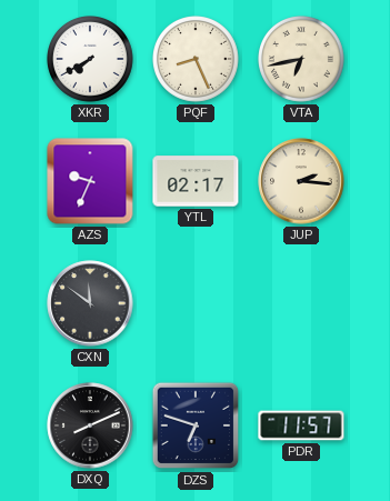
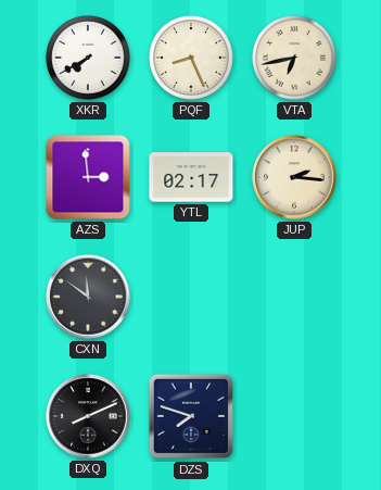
AZS: 9:34 -> 2:59 (88, 177)
DZS: 6:48 -> 7:48 (191, 416)
PDR: 11:57 -> none (301, 425)
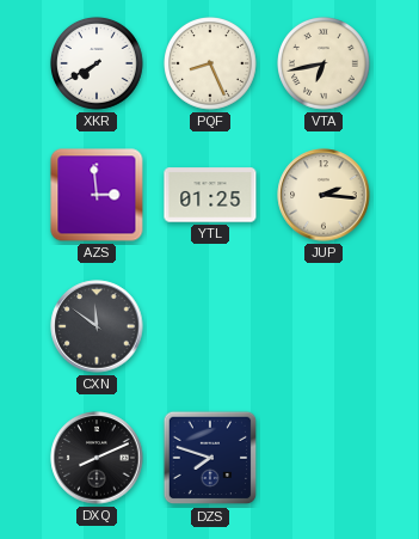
YTL: 02:17 -> 01:25 (210, 195)
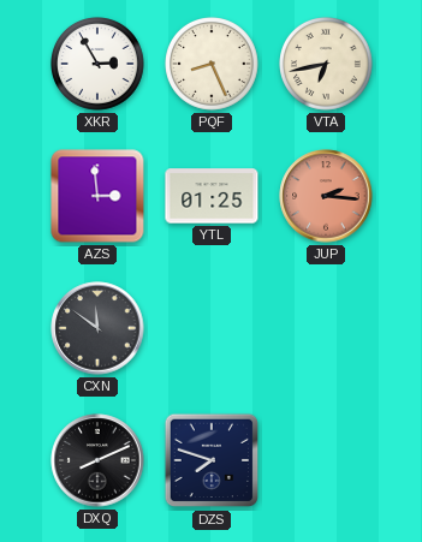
XKR: 7:40 -> 2:55 (99, 65)
JUP dial: cream -> salmon (326, 196)
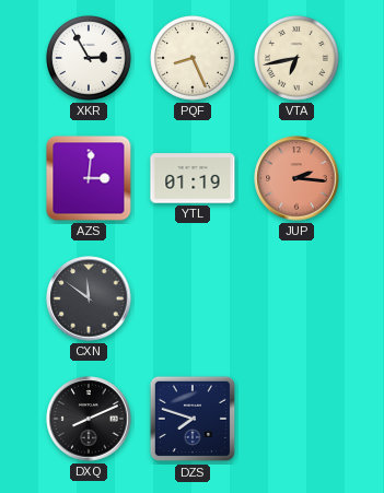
AZS: 2:59 -> 3:01 (89, 178)
YTL: 01:25 -> 01:19 (193, 178)
